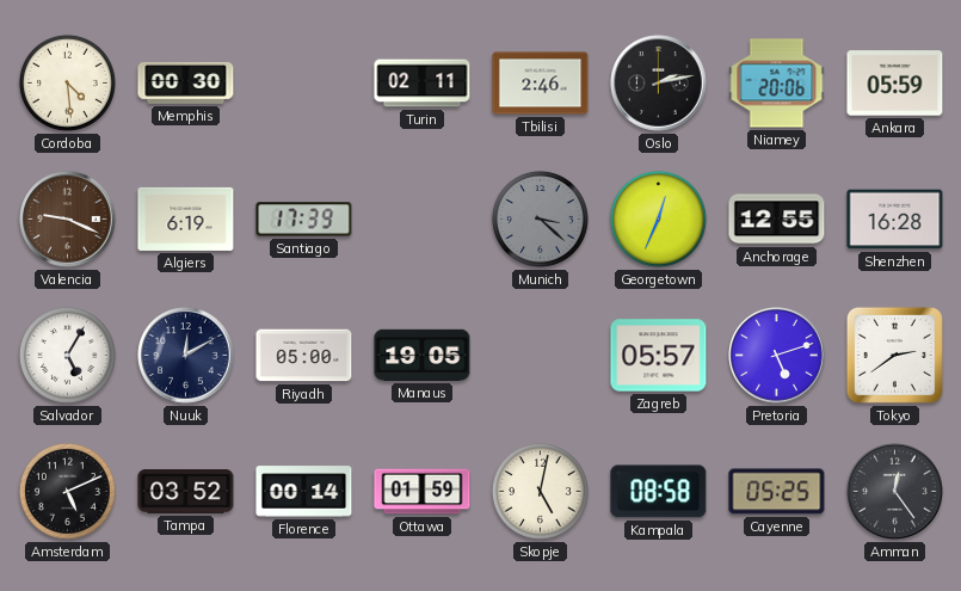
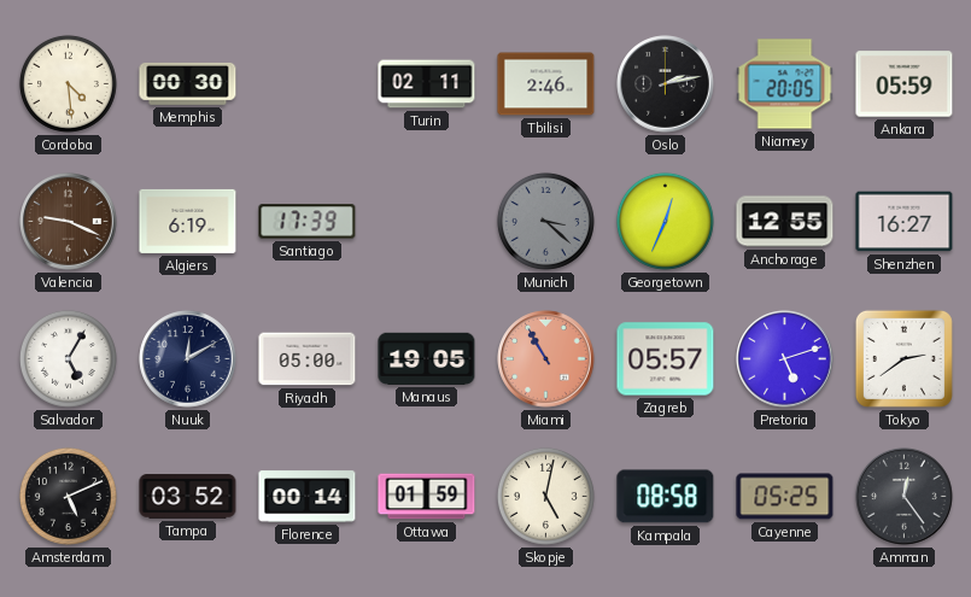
Niamey: 20:06 -> 20:05 (785, 84)
Shenzhen: 16:28 -> 16:27 (905, 222)
Miami: none -> 10:55 (546, 359)
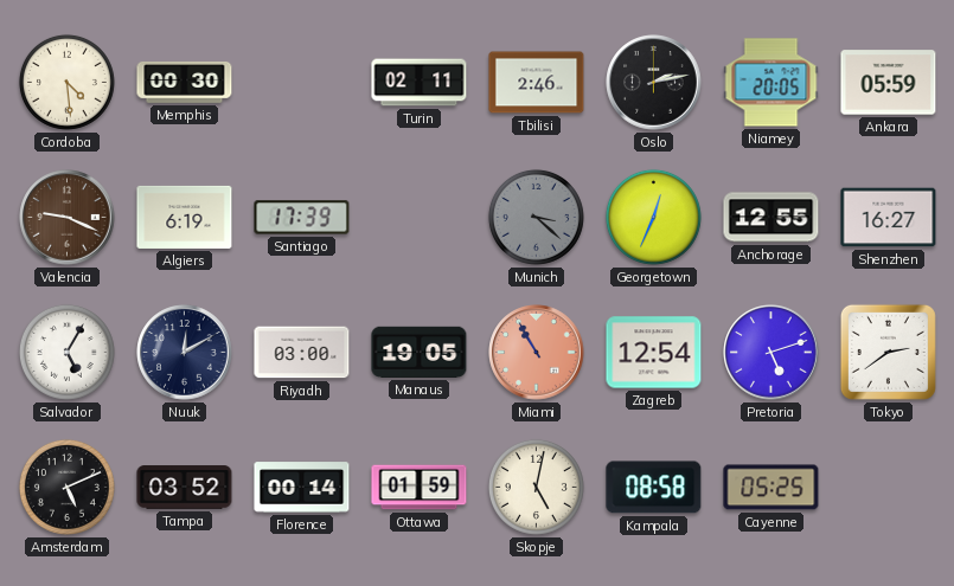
Riyadh: 05:00 -> 03:00 (302, 353)
Zagreb: 05:57 -> 12:54 (654, 353)
Amman: 12:24 -> none (905, 497)
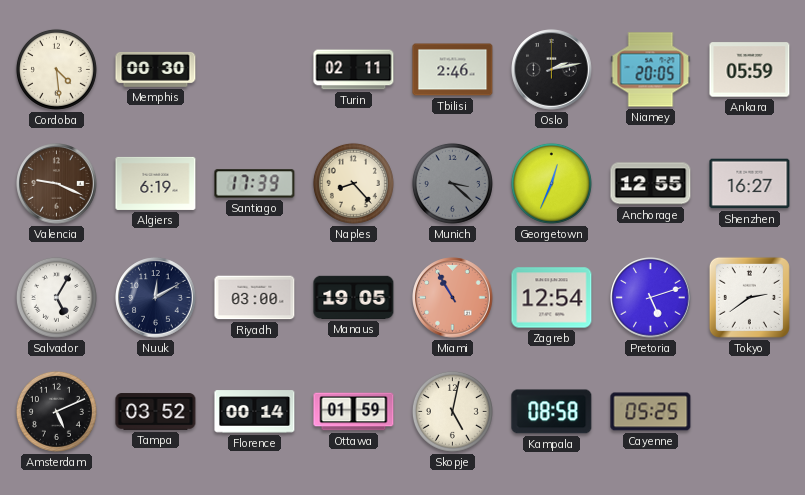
Naples: none -> 8:23 (353, 183)
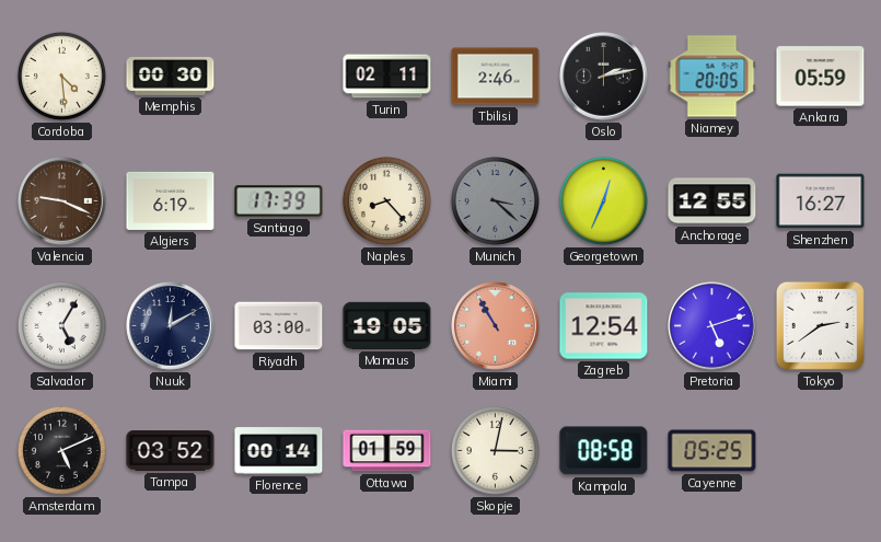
Skopje: 5:02 -> 3:02 (495, 450)
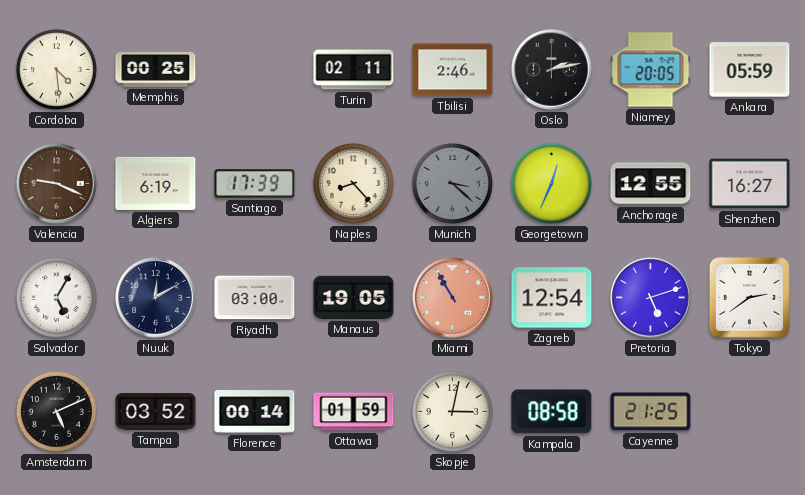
Memphis: 00:30 -> 00:25 (156, 69)
Cayenne: 05:25 -> 21:25 (651, 412)
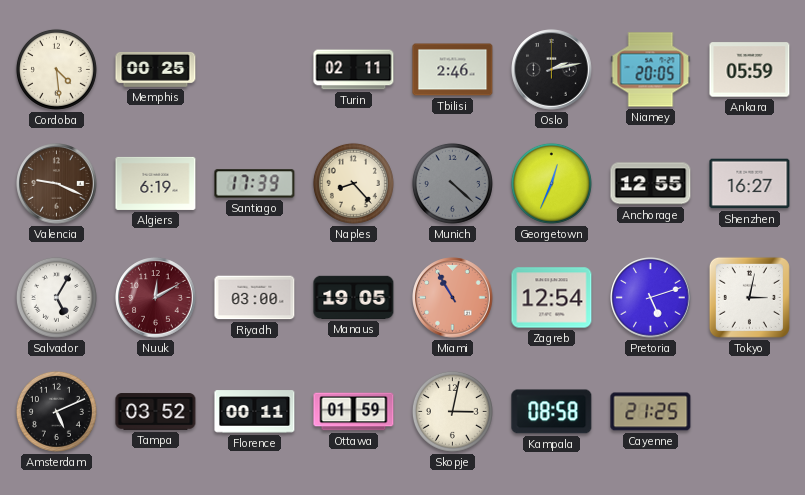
Munich: 3:22 -> 4:22 (452, 183)
Nuuk dial: navy -> burgundy (156, 298)
Tokyo: 2:39 -> 3:02 (749, 297)
Florence: 00:14 -> 00:11 (255, 412)
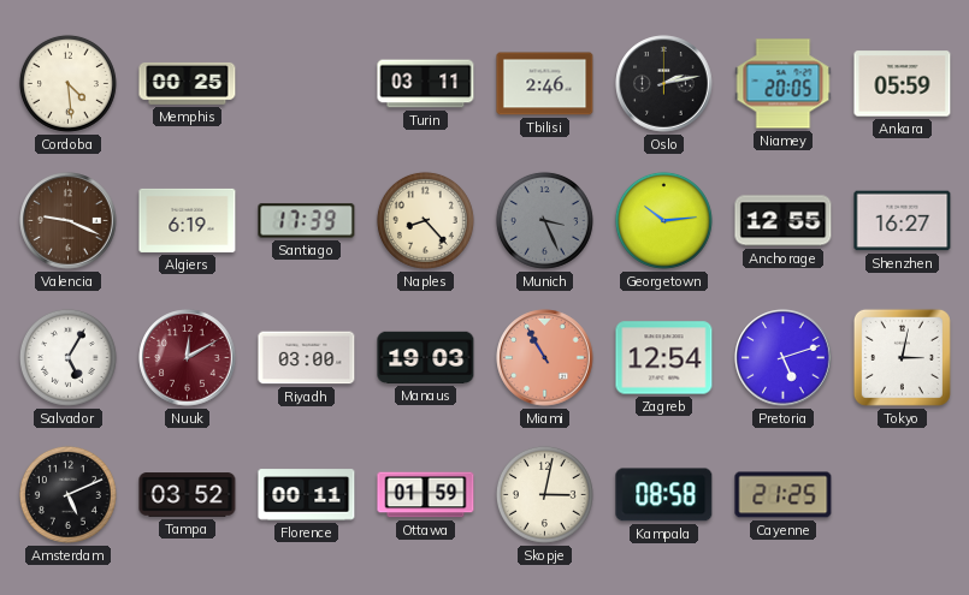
Turin: 02:11 -> 03:11 (426, 84)
Munich: 4:22 -> 3:26 (544, 220)
Georgetown: 12:34 -> 10:14 (663, 220)
Manaus: 19:05 -> 19:03 (426, 357)
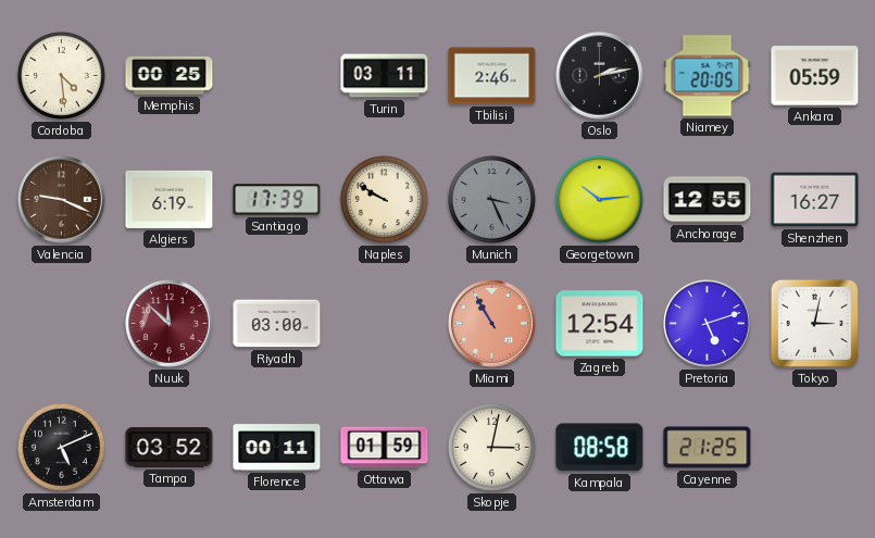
Naples: 8:23 -> 9:50 (384, 199)
Salvador: 5:05 -> none (67, 357)
Nuuk: 12:10 -> 11:52 (170, 324)
Manaus: 19:03 -> none (426, 357)
